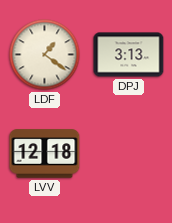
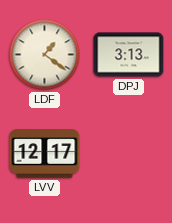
LVV: 12:18 -> 12:17 (45, 154)
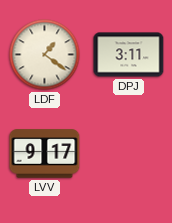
DPJ: 3:13 -> 3:11 (129, 55)
LVV: 12:17 -> 9:17 (45, 154)
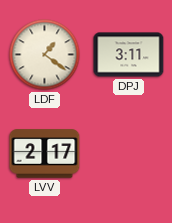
LVV: 9:17 -> 2:17 (45, 154)
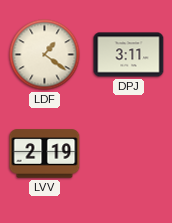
LVV: 2:17 -> 2:19 (45, 154)
